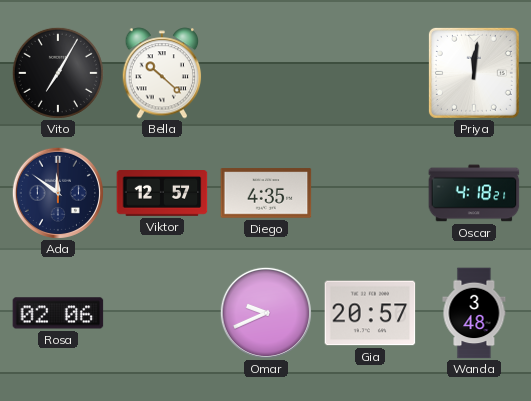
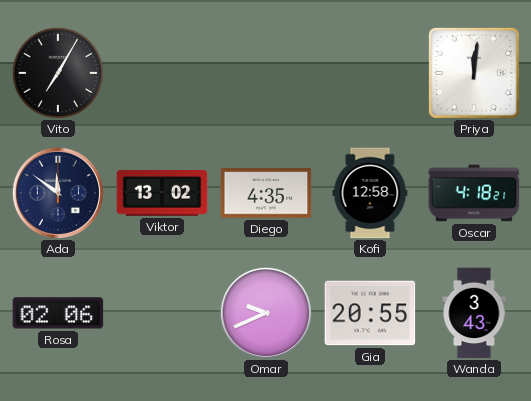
Bella: 10:22 -> none (162, 73)
Viktor: 12:57 -> 13:02 (162, 194)
Kofi: none -> 12:58 (370, 193)
Gia: 20:57 -> 20:55 (370, 313)
Wanda: 3:48 -> 3:43 (474, 313)
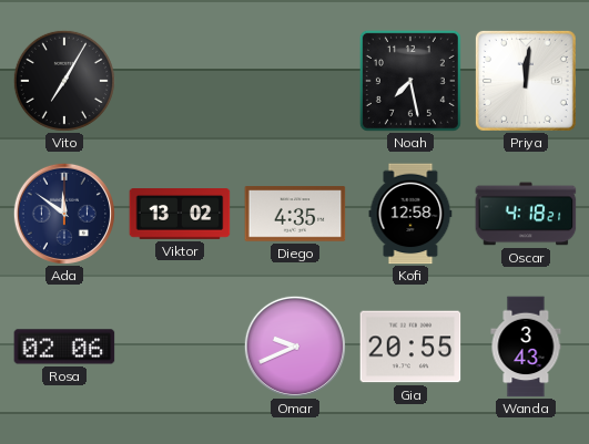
Noah: none -> 7:28 (410, 81)
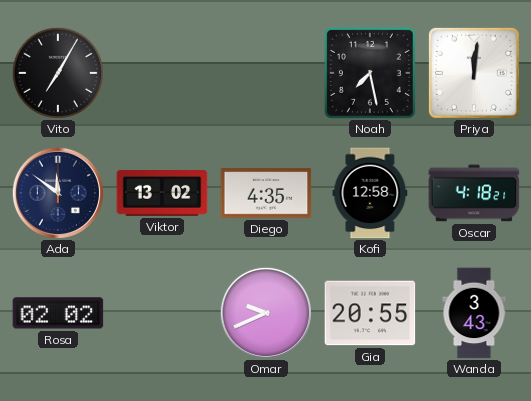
Rosa: 02:06 -> 02:02 (58, 313)
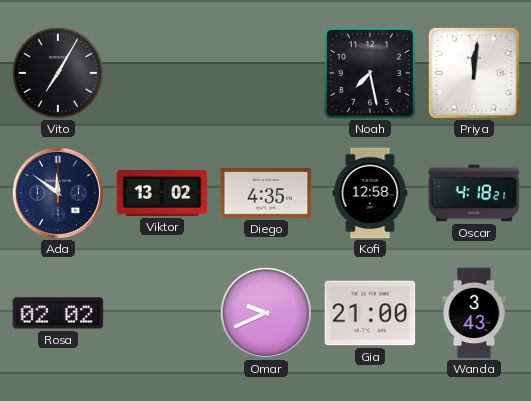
Gia: 20:55 -> 21:00 (370, 313)
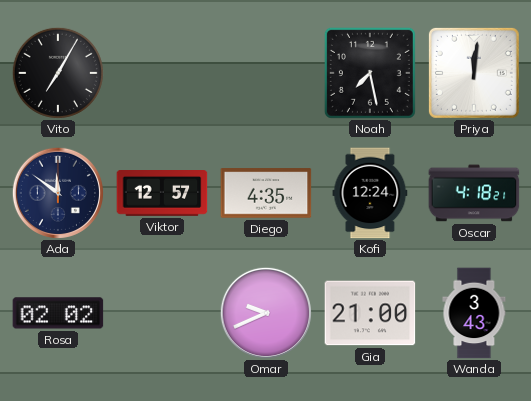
Viktor: 13:02 -> 12:57 (162, 194)
Kofi: 12:58 -> 12:24 (370, 193)
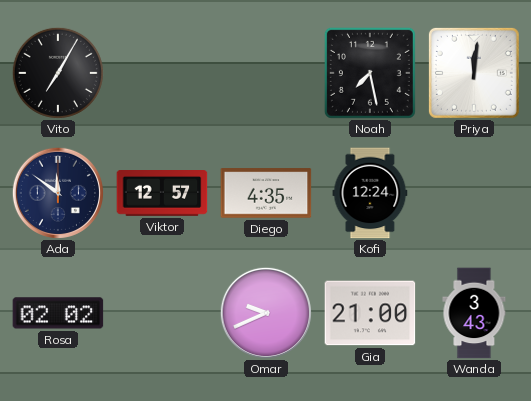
Oscar: 4:18 -> none (474, 193)
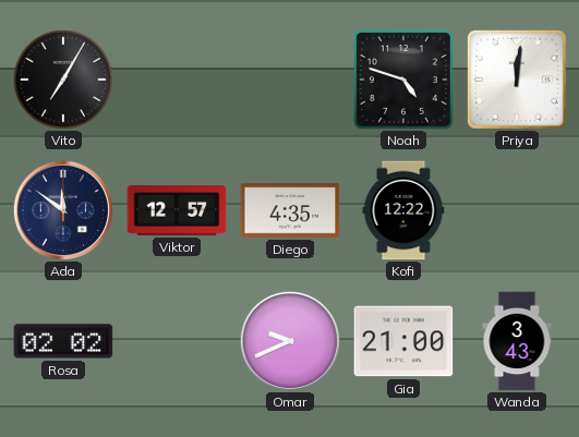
Noah: 7:28 -> 4:48 (403, 80)
Kofi: 12:24 -> 12:22 (403, 210)
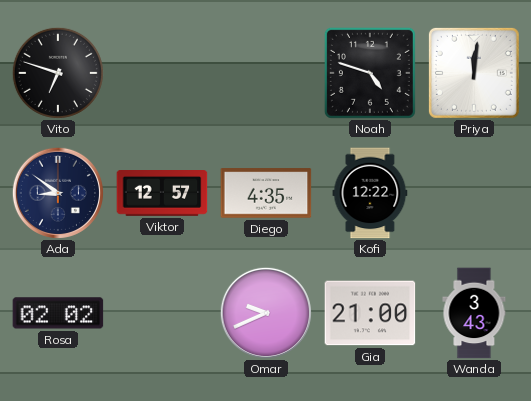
Vito: 7:05 -> 6:48 (58, 73)
Ada: 11:51 -> 8:51 (58, 193)
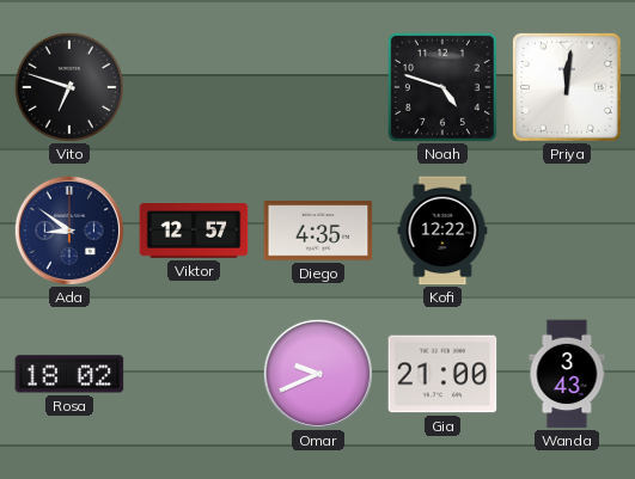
Rosa: 02:02 -> 18:02 (69, 374)
